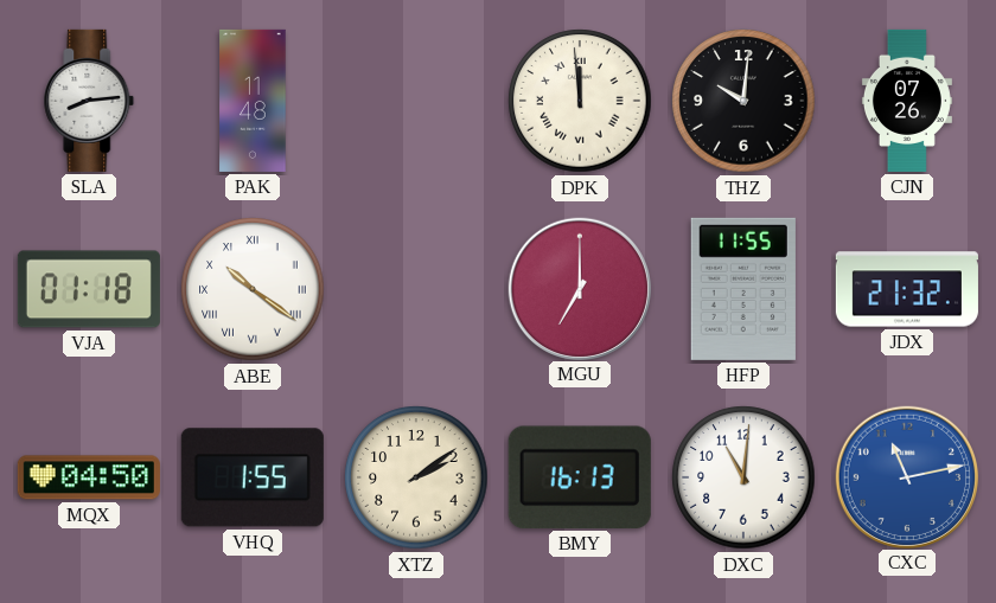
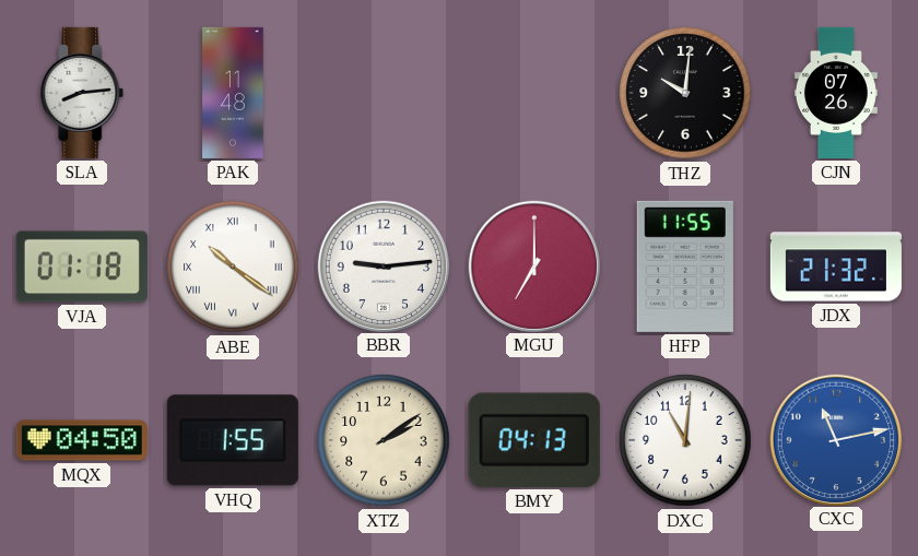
DPK: 11:59 -> none (580, 101)
BBR: none -> 9:14 (382, 265)
BMY: 16:13 -> 04:13 (534, 440)
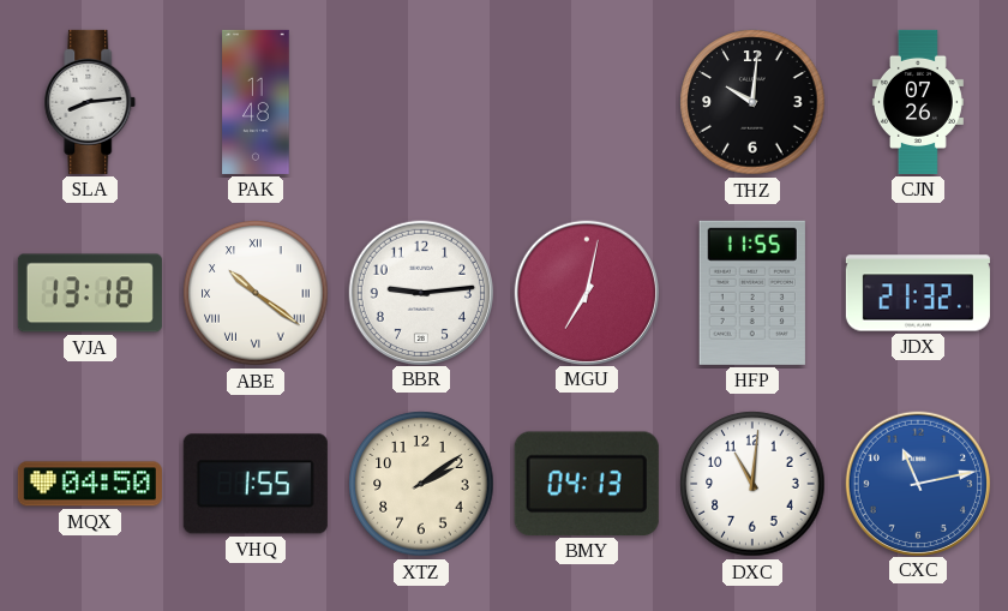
VJA: 01:18 -> 13:18 (90, 293)
MGU: 7:00 -> 7:02 (586, 292)
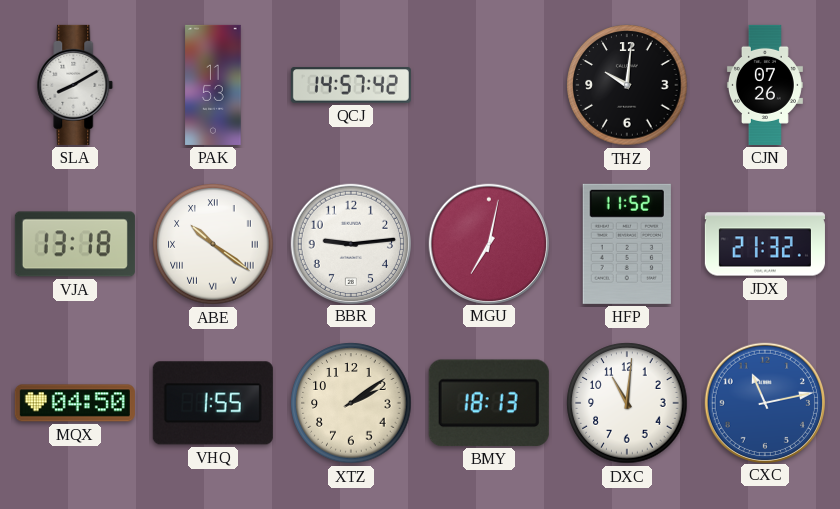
SLA: 8:14 -> 8:10 (75, 85)
PAK: 11:48 -> 11:53 (213, 85)
QCJ: none -> 14:57 (351, 85)
HFP: 11:55 -> 11:52 (627, 244)
BMY: 04:13 -> 18:13 (489, 403)
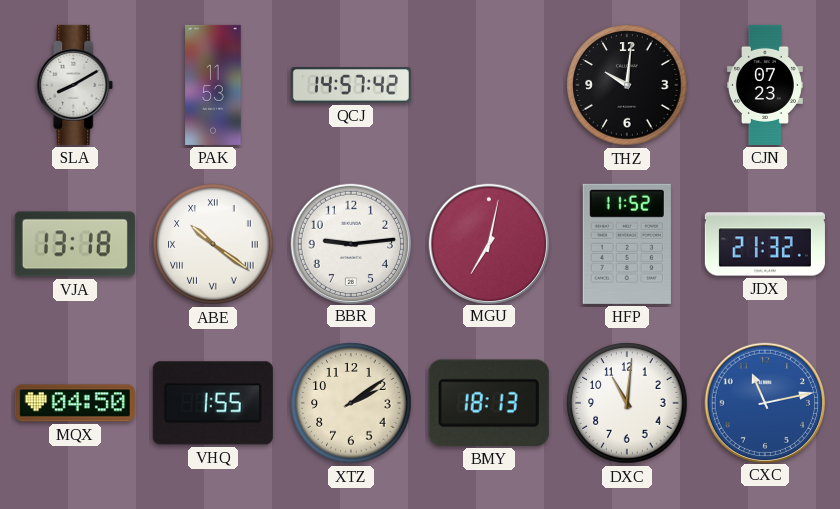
CJN: 07:26 -> 07:23 (765, 85)
